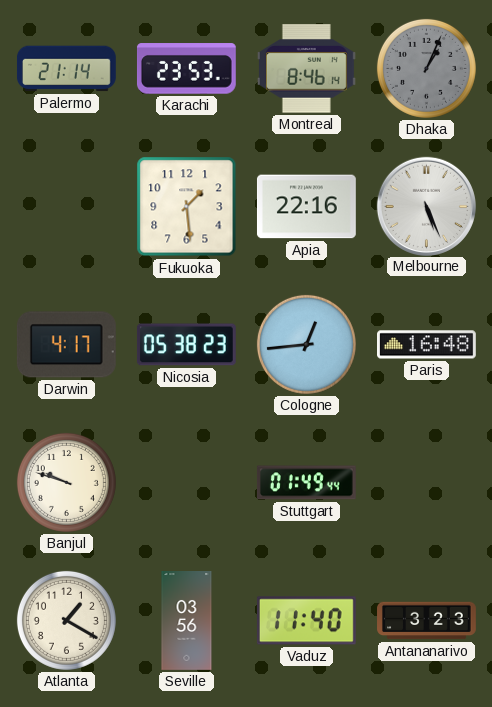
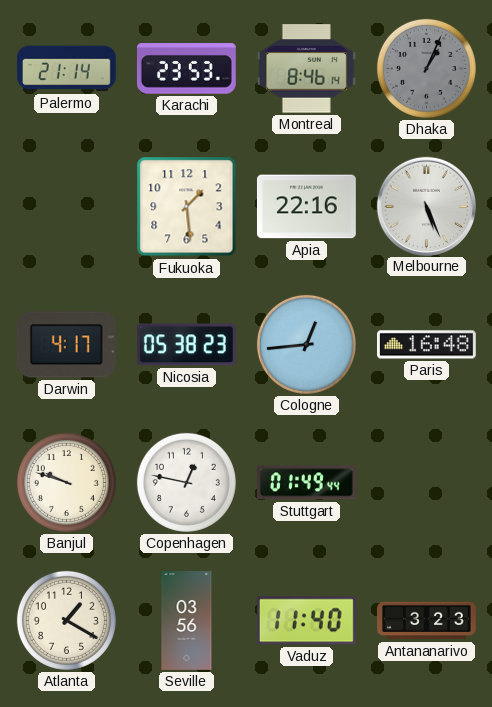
Copenhagen: none -> 12:47 (186, 482)
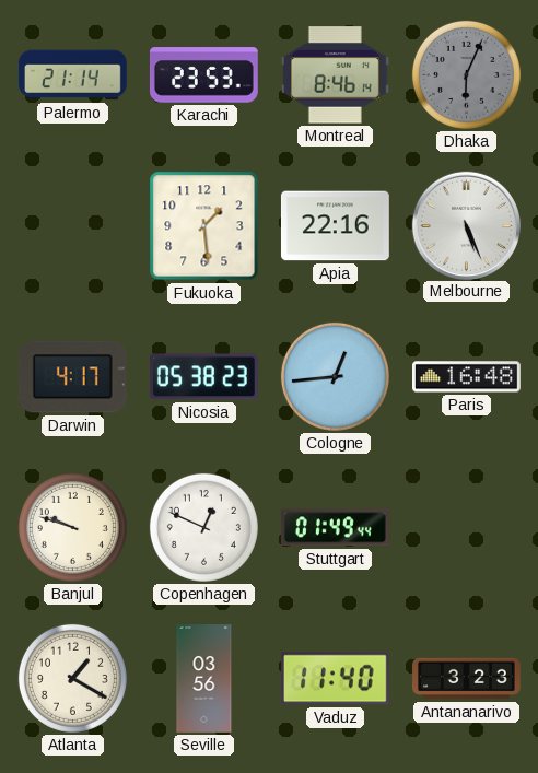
Dhaka: 1:04 -> 6:04 (466, 74)
Copenhagen: 12:47 -> 12:49 (203, 527)
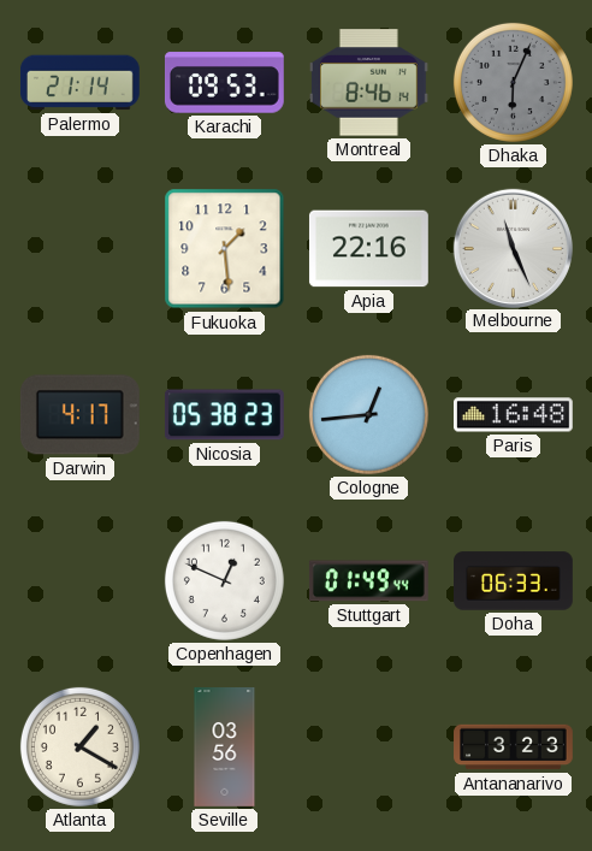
Karachi: 23:53 -> 09:53 (224, 83)
Melbourne: 5:26 -> 11:26 (513, 248)
Banjul: 9:48 -> none (72, 527)
Doha: none -> 06:33 (514, 581)
Vaduz: 11:40 -> none (335, 679)
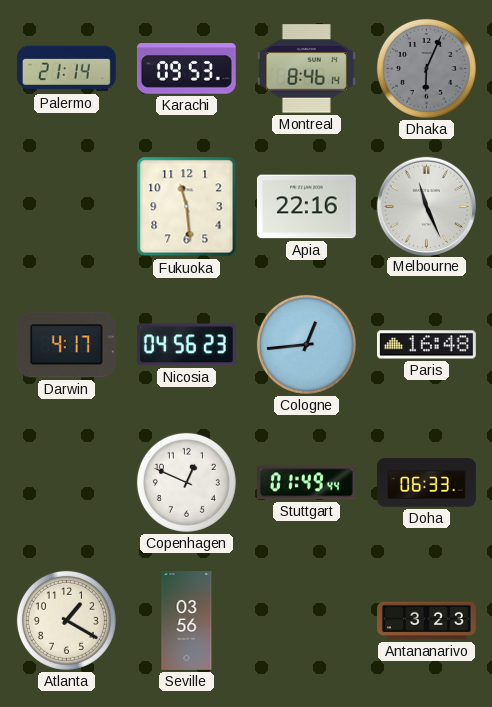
Fukuoka: 1:29 -> 11:29 (187, 207)
Nicosia: 05:38 -> 04:56 (186, 345)
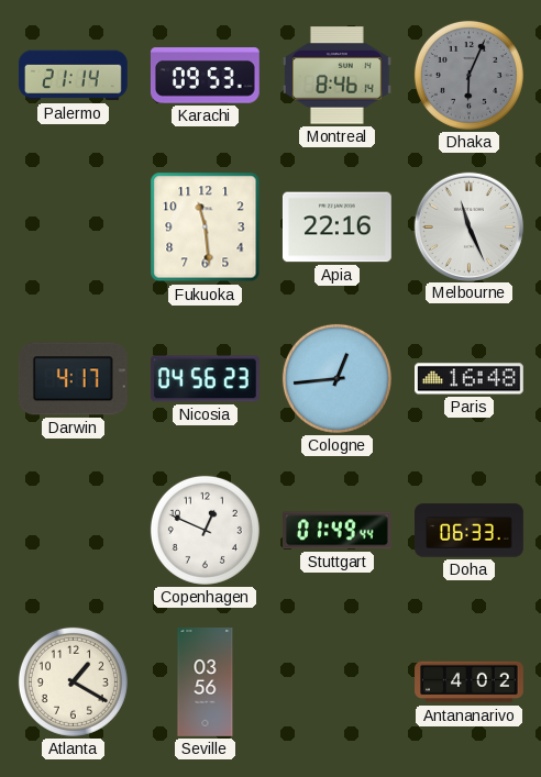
Antananarivo: 3:23 -> 4:02 (470, 682)
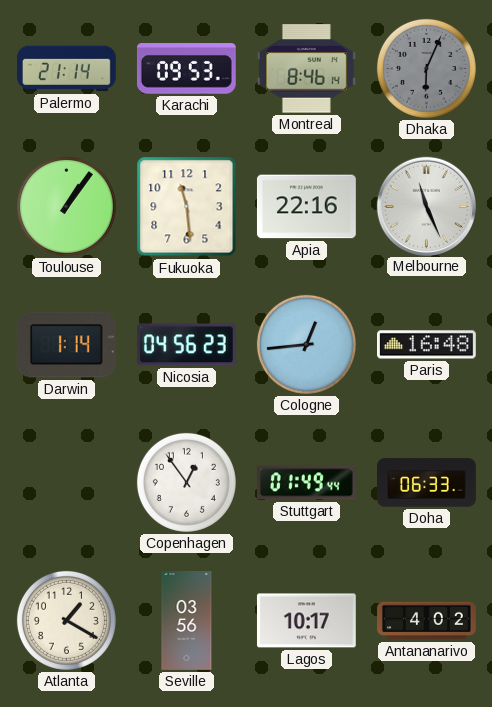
Toulouse: none -> 1:06 (66, 206)
Darwin: 4:17 -> 1:14 (66, 345)
Copenhagen: 12:49 -> 12:54 (186, 482)
Lagos: none -> 10:17 (306, 621)
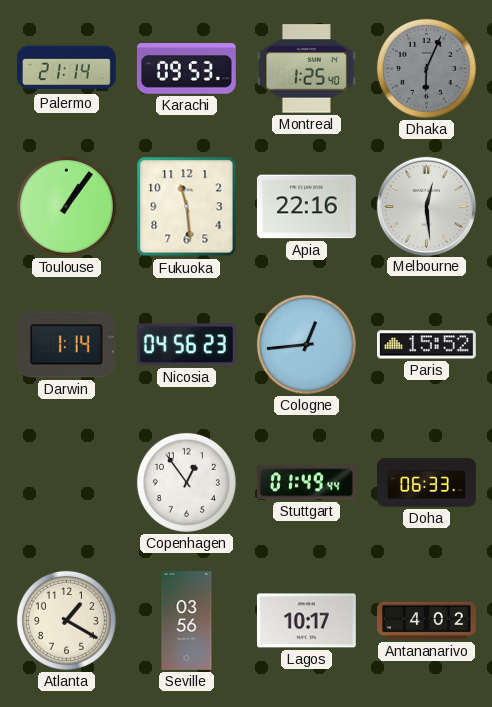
Montreal: 8:46 -> 1:25 (306, 69)
Melbourne: 11:26 -> 12:29 (426, 206)
Paris: 16:48 -> 15:52 (427, 345)
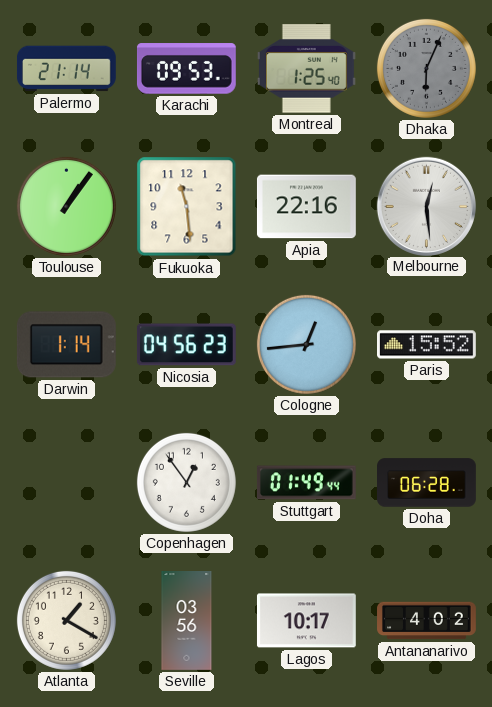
Doha: 06:33 -> 06:28 (427, 483)
